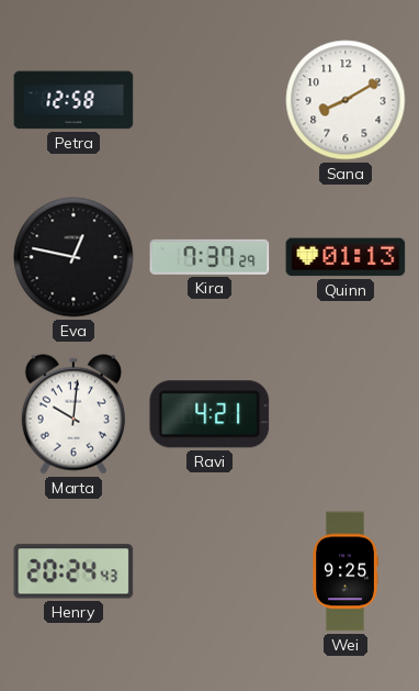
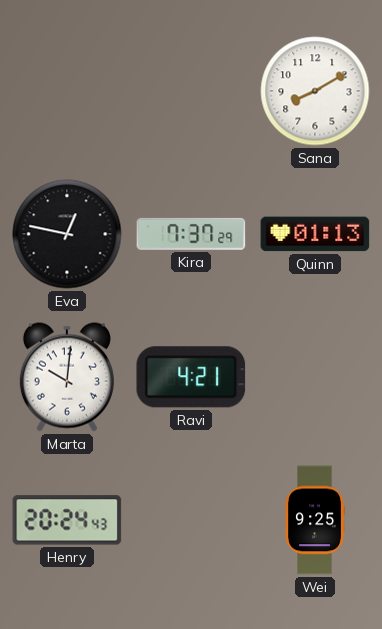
Petra: 12:58 -> none (73, 100)
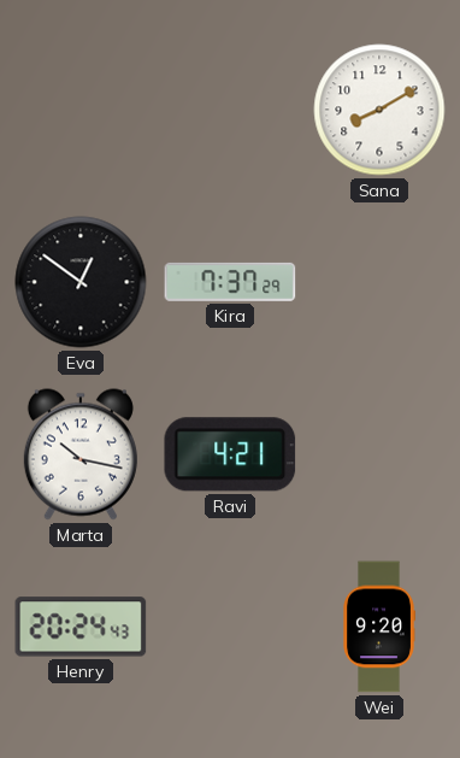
Eva: 12:47 -> 12:51 (81, 282)
Quinn: 01:13 -> none (315, 234)
Marta: 10:01 -> 10:17 (81, 454)
Wei: 9:25 -> 9:20 (379, 627)
